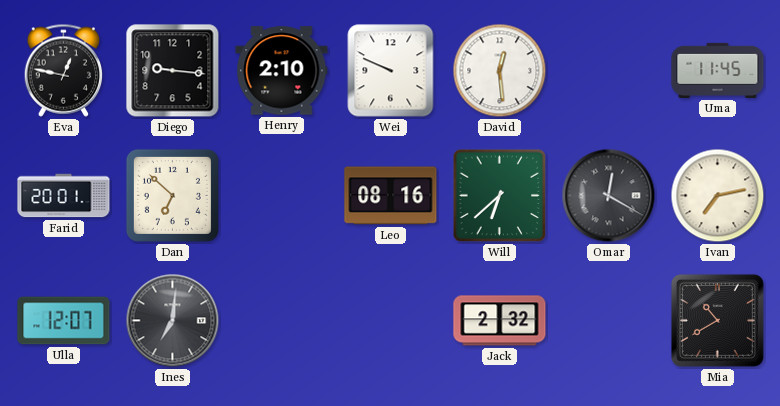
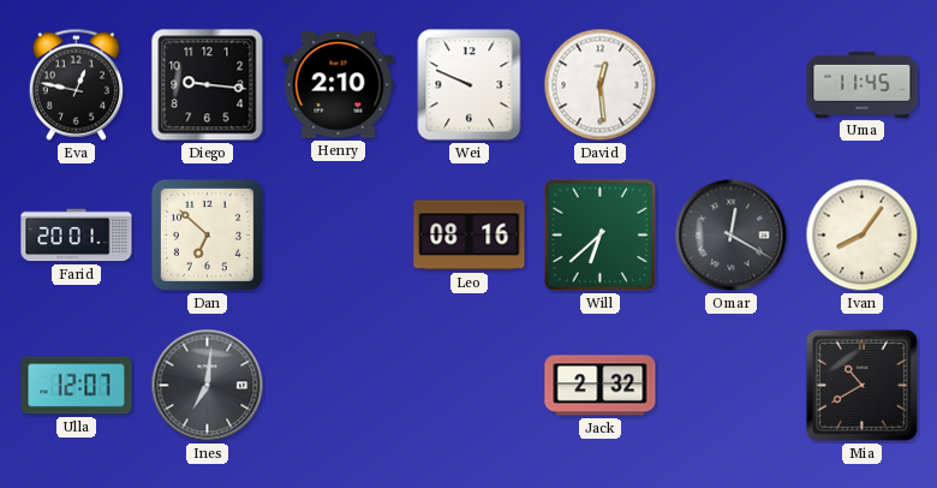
Ivan: 7:13 -> 8:06 (863, 236)
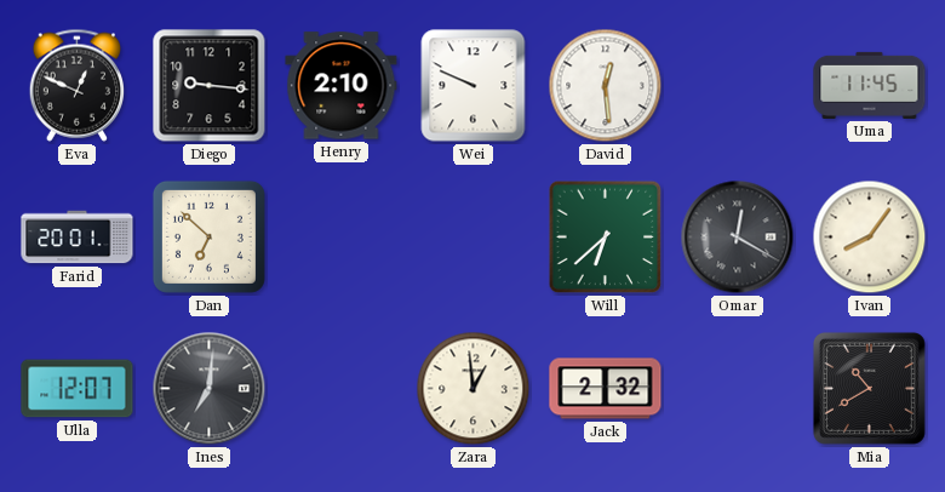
Eva: 12:47 -> 12:49 (76, 85)
Leo: 08:16 -> none (470, 236)
Zara: none -> 12:59 (474, 389)
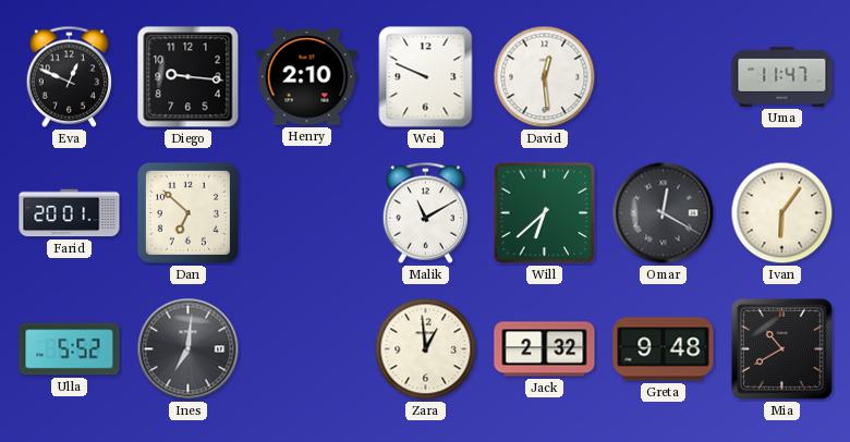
Uma: 11:45 -> 11:47 (782, 76)
Malik: none -> 11:10 (425, 212)
Ivan: 8:06 -> 6:06 (782, 213)
Ulla: 12:07 -> 5:52 (70, 349)
Greta: none -> 9:48 (664, 349)
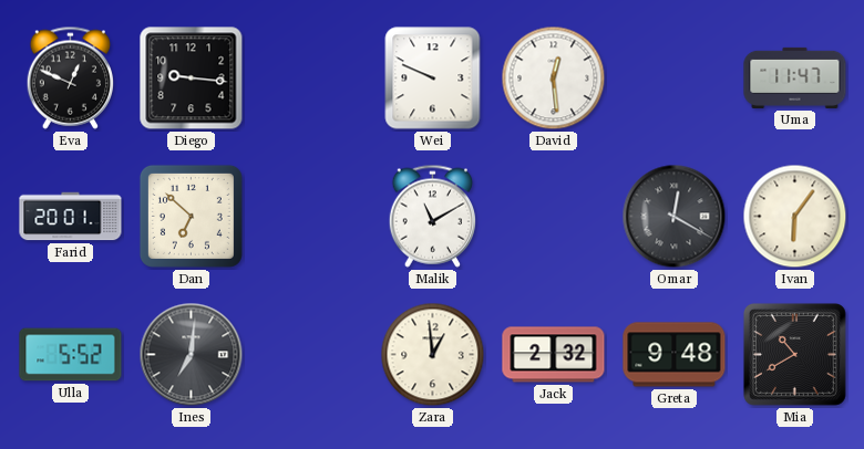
Henry: 2:10 -> none (307, 77)
Will: 6:38 -> none (545, 213)
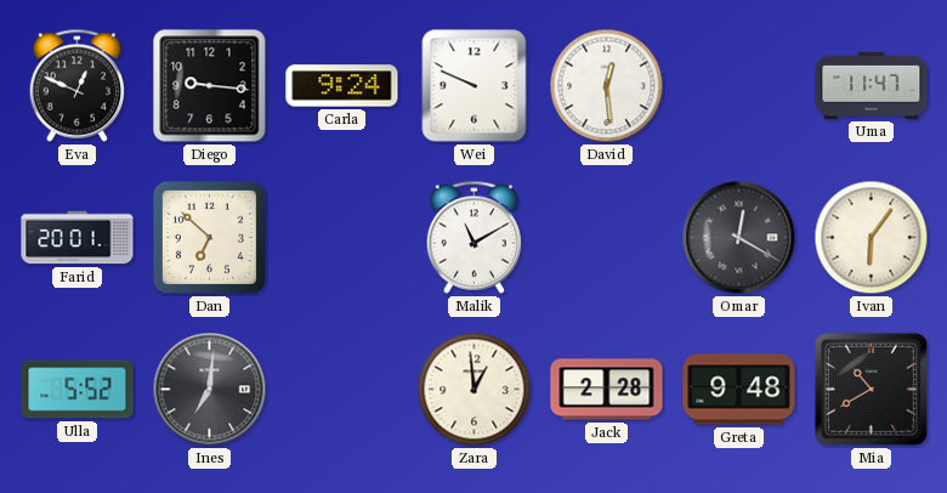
Carla: none -> 9:24 (342, 86)
Jack: 2:32 -> 2:28 (607, 390)
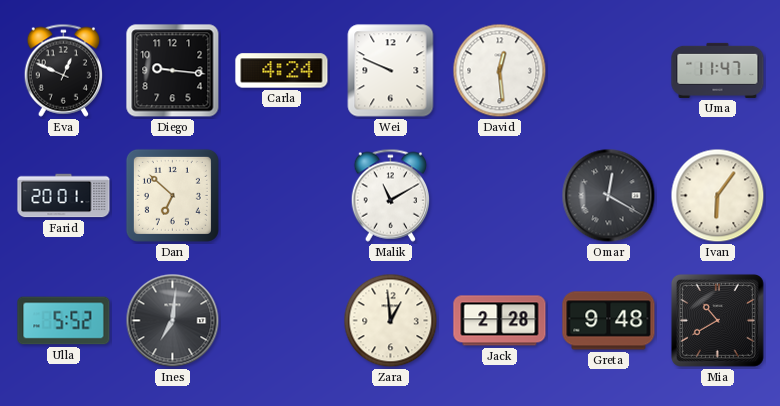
Carla: 9:24 -> 4:24 (282, 71)
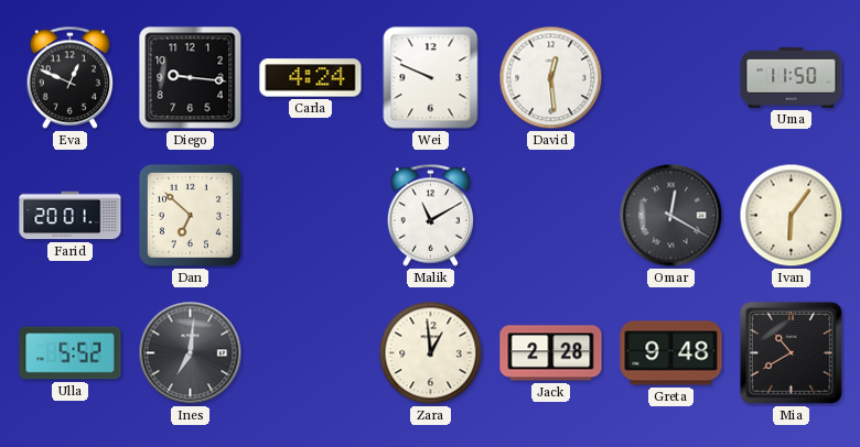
Uma: 11:47 -> 11:50 (792, 77)
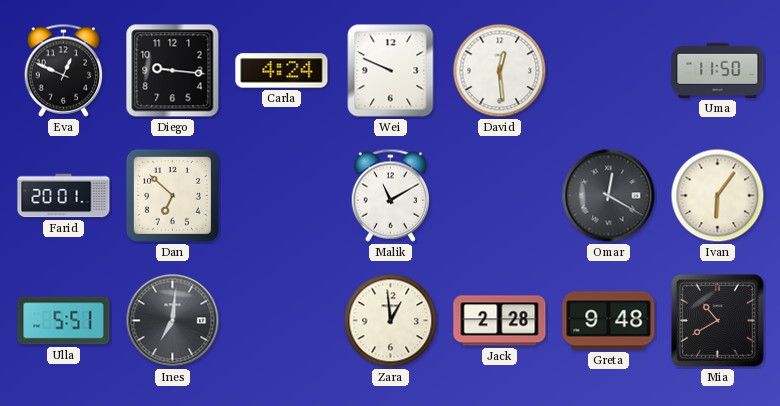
Ulla: 5:52 -> 5:51 (64, 321)
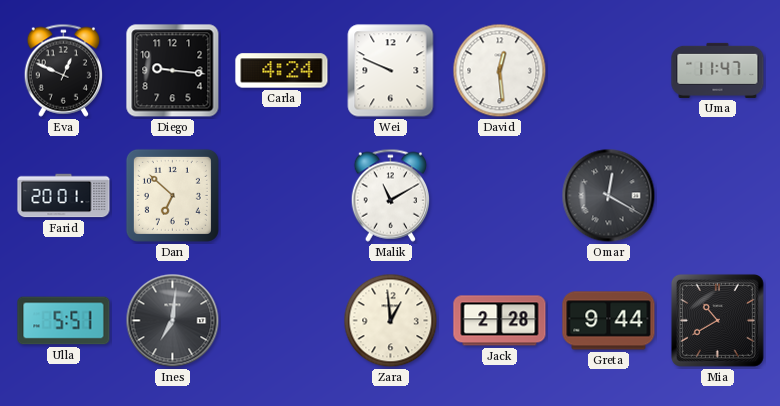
Uma: 11:50 -> 11:47 (718, 70)
Ivan: 6:06 -> none (718, 196)
Greta: 9:48 -> 9:44 (609, 321)
